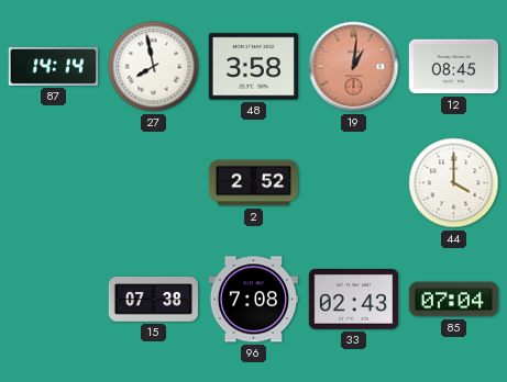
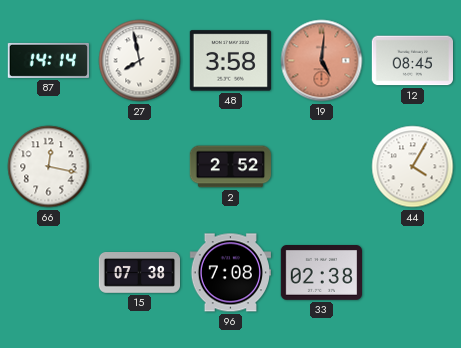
19: 1:01 -> 5:01 (322, 61)
66: none -> 12:17 (49, 167)
44: 4:00 -> 4:05 (413, 167)
33: 02:43 -> 02:38 (321, 273)
85: 07:04 -> none (453, 300)
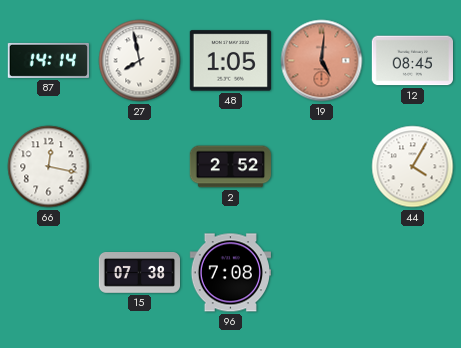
48: 3:58 -> 1:05 (230, 61)
33: 02:38 -> none (321, 273)
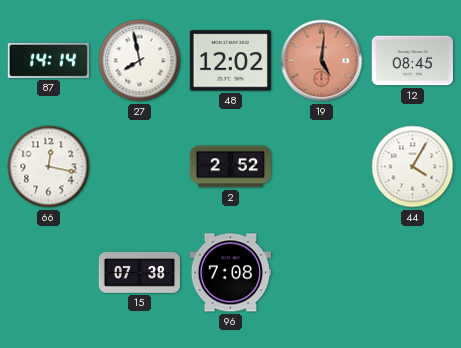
48: 1:05 -> 12:02 (230, 61)
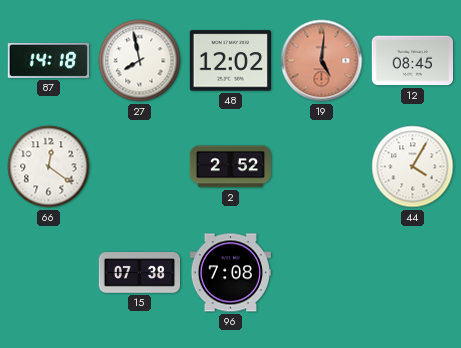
87: 14:14 -> 14:18 (48, 60)
66: 12:17 -> 12:21 (49, 167)
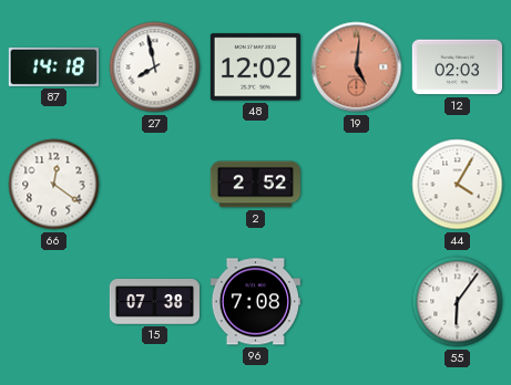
12: 08:45 -> 02:03 (457, 67)
55: none -> 6:06 (458, 302)
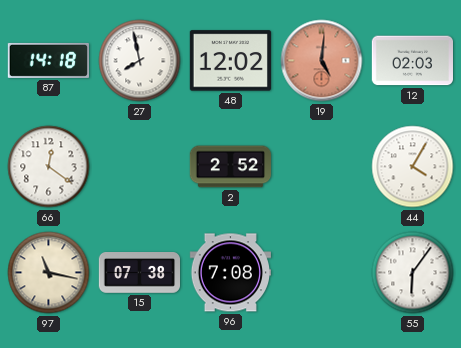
97: none -> 11:17 (49, 273)
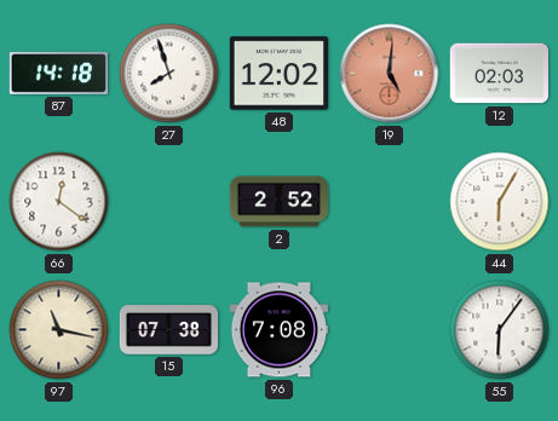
27: 7:58 -> 7:57 (169, 74)
44: 4:05 -> 6:05 (500, 202)
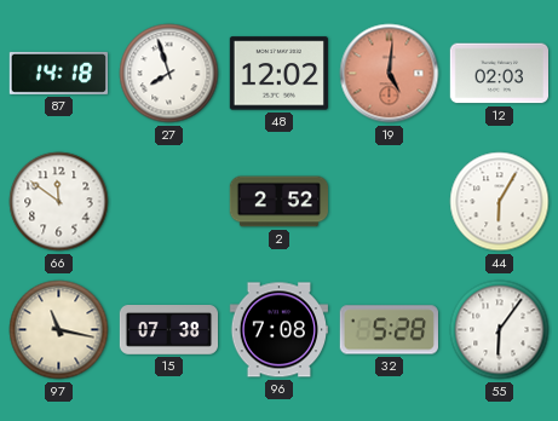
66: 12:21 -> 11:51 (59, 202)
32: none -> 5:28 (389, 330)
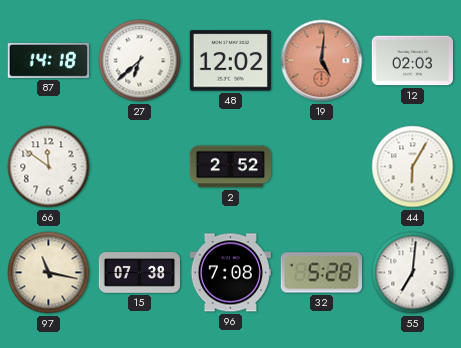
27: 7:57 -> 6:38 (140, 61)
55: 6:06 -> 7:01 (413, 273)
